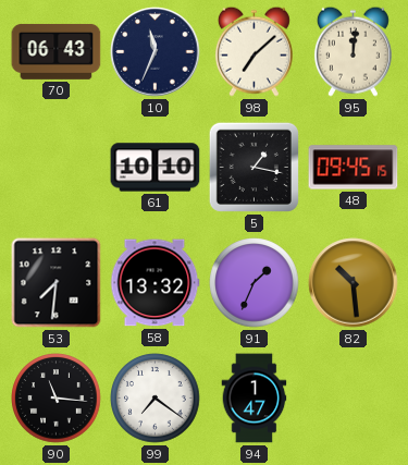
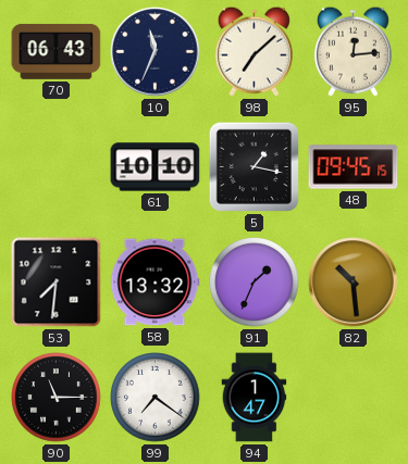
95: 12:01 -> 12:14 (353, 51)
90: 11:16 -> 11:15 (57, 398)
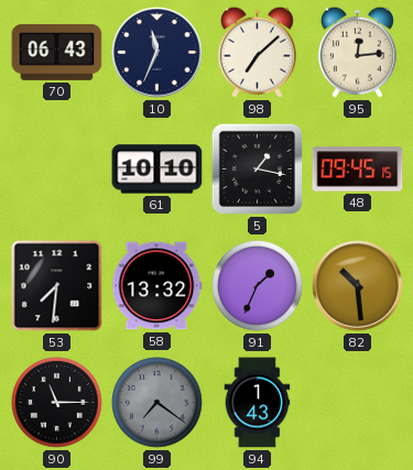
99 dial: white -> grey (157, 403)
94: 1:47 -> 1:43 (258, 403)
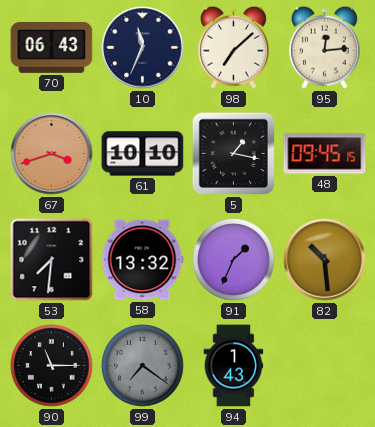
67: none -> 3:42 (52, 154)
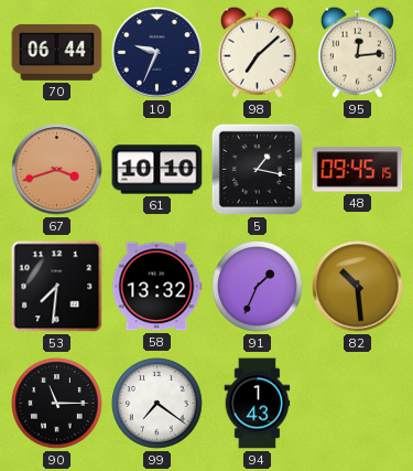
70: 06:43 -> 06:44 (57, 52)
10: 11:34 -> 9:34 (157, 53)
99 dial: grey -> white (157, 404)
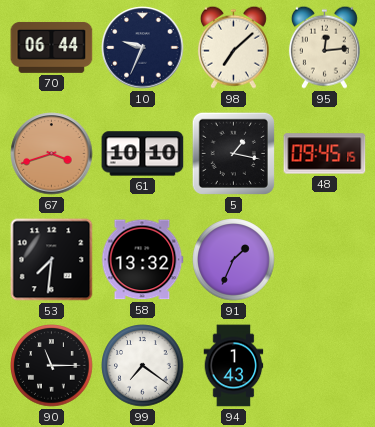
82: 10:29 -> none (358, 287)
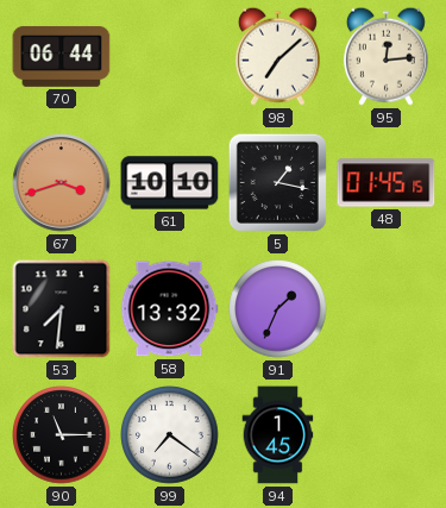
10: 9:34 -> none (143, 48)
48: 09:45 -> 01:45 (387, 183)
94: 1:43 -> 1:45 (278, 435)
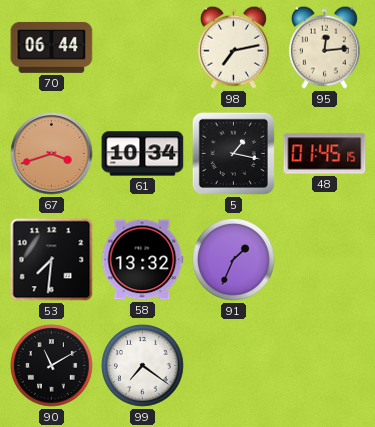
98: 7:08 -> 7:13 (233, 47)
61: 10:10 -> 10:34 (143, 154)
90: 11:15 -> 11:10 (52, 366)
94: 1:45 -> none (278, 435)
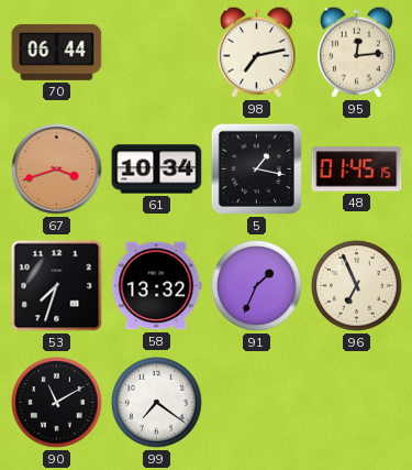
53: 7:31 -> 7:33 (57, 286)
96: none -> 6:56 (357, 286)
